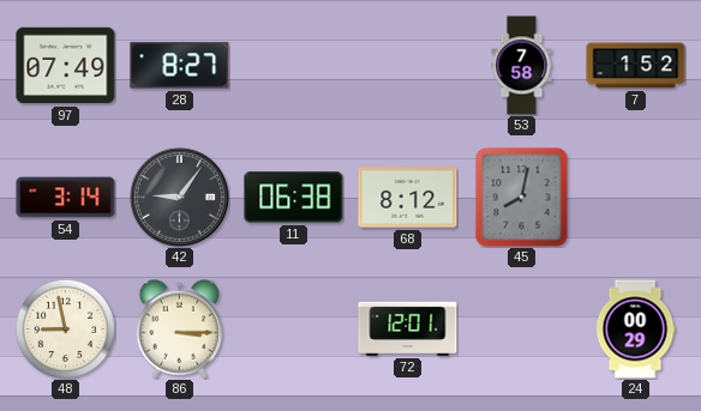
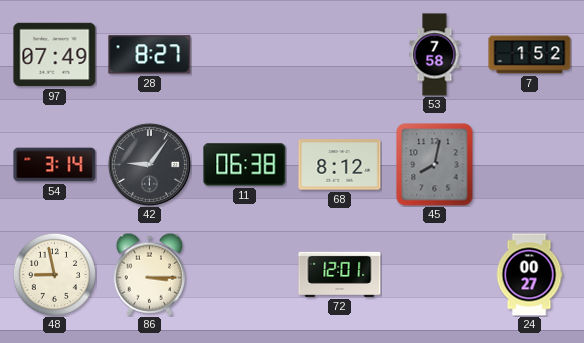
24: 00:29 -> 00:27 (529, 275)
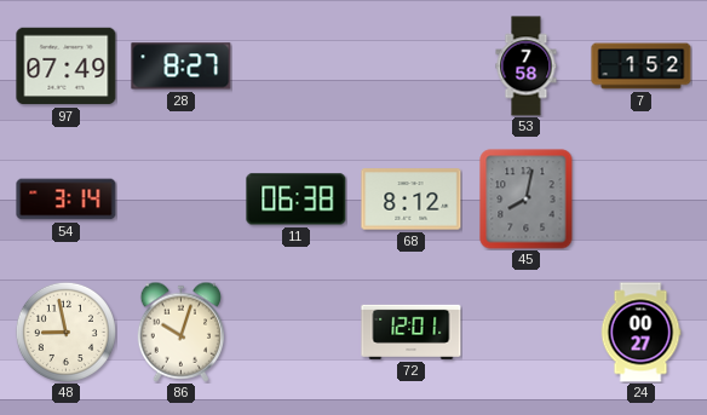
42: 9:06 -> none (149, 164)
86: 3:15 -> 10:03 (182, 332)
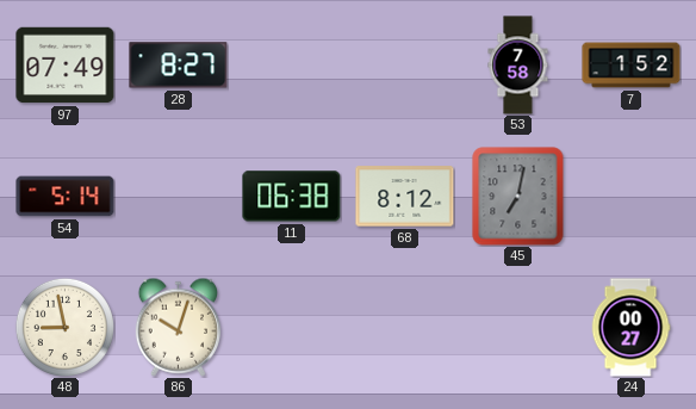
54: 3:14 -> 5:14 (66, 197)
45: 8:02 -> 7:02 (518, 197)
72: 12:01 -> none (412, 332)
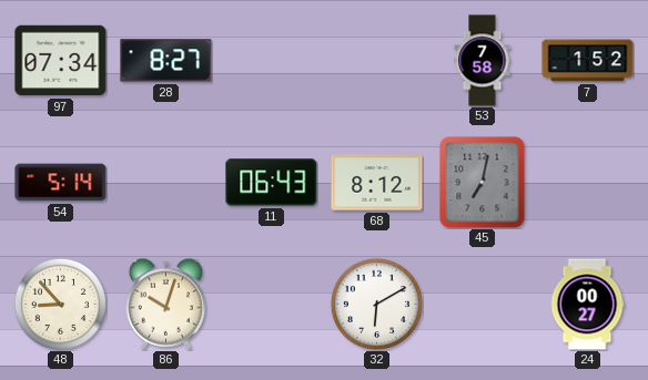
97: 07:49 -> 07:34 (61, 61)
11: 06:38 -> 06:43 (272, 183)
48: 8:58 -> 8:53 (60, 304)
32: none -> 6:10 (376, 304)
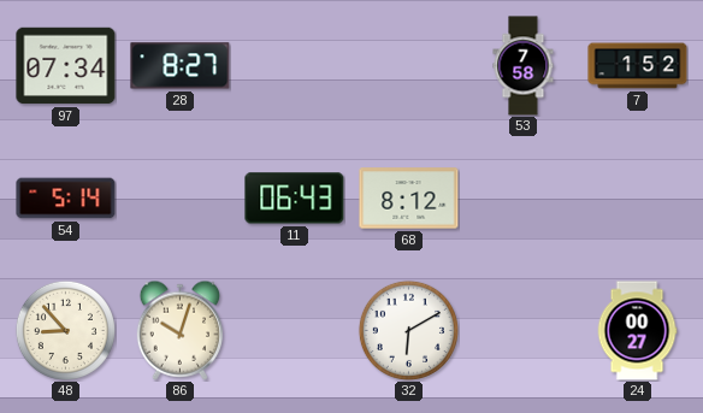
45: 7:02 -> none (483, 183)
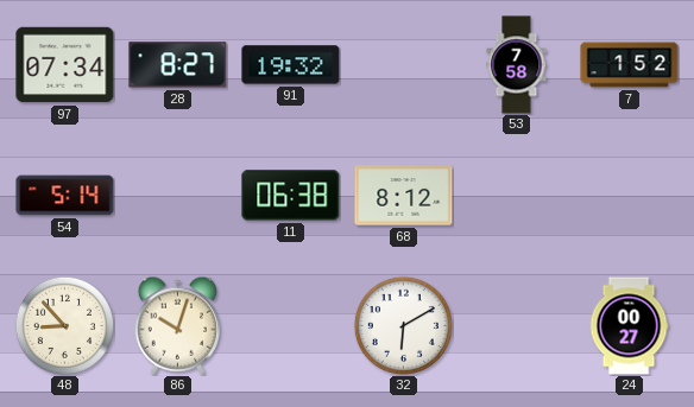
91: none -> 19:32 (291, 65)
11: 06:43 -> 06:38 (291, 196)
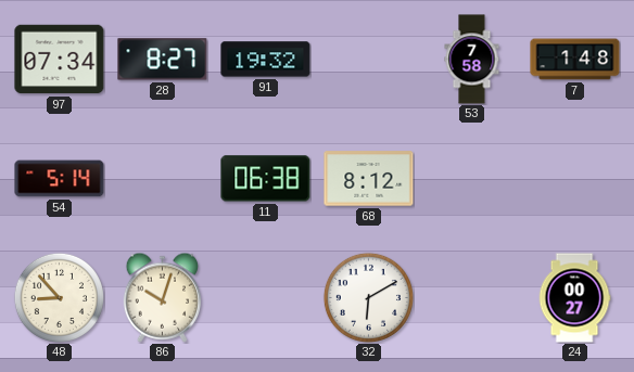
7: 1:52 -> 1:48 (575, 60)
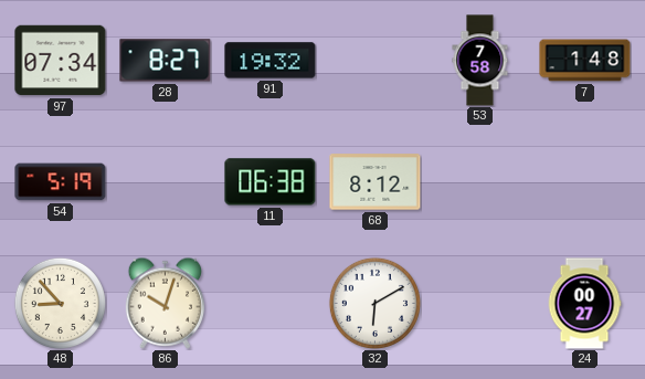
54: 5:14 -> 5:19 (61, 182)
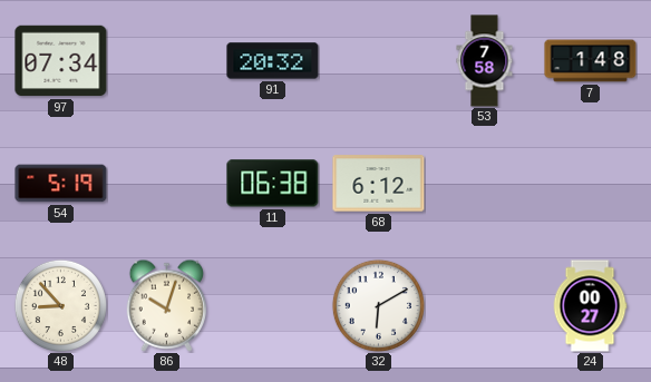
28: 8:27 -> none (166, 61)
91: 19:32 -> 20:32 (273, 61)
68: 8:12 -> 6:12 (379, 184)
